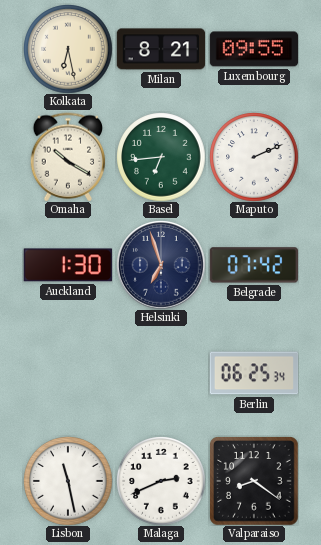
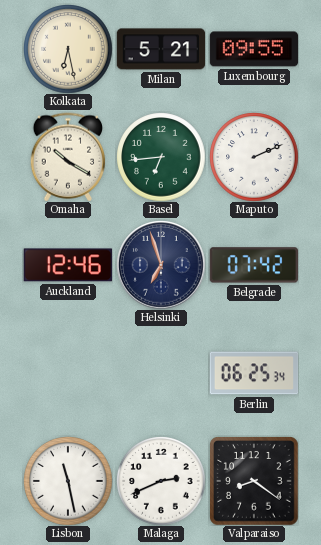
Milan: 8:21 -> 5:21 (161, 49)
Auckland: 1:30 -> 12:46 (68, 265)
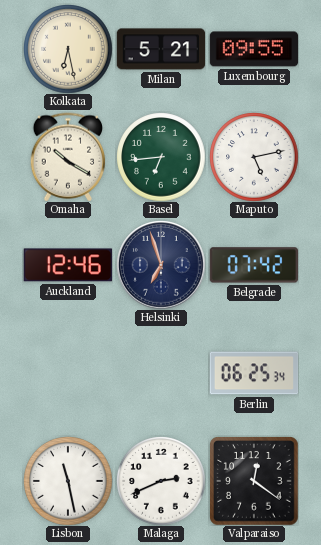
Maputo: 2:11 -> 5:13 (254, 157)
Valparaiso: 8:21 -> 12:21 (254, 481)
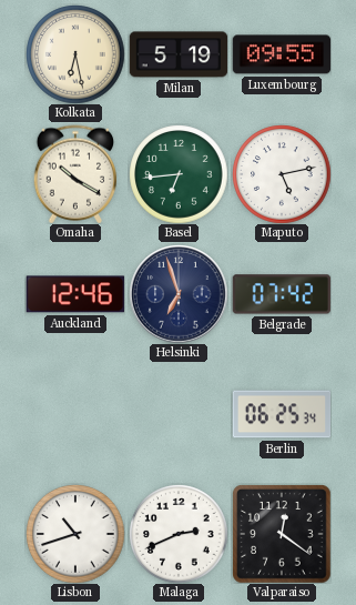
Milan: 5:21 -> 5:19 (179, 54)
Lisbon: 11:28 -> 10:42 (75, 534)
